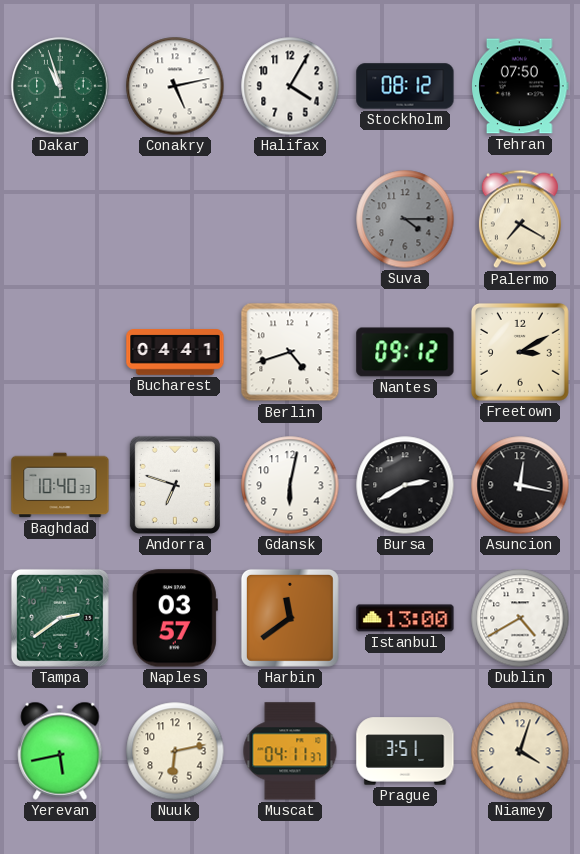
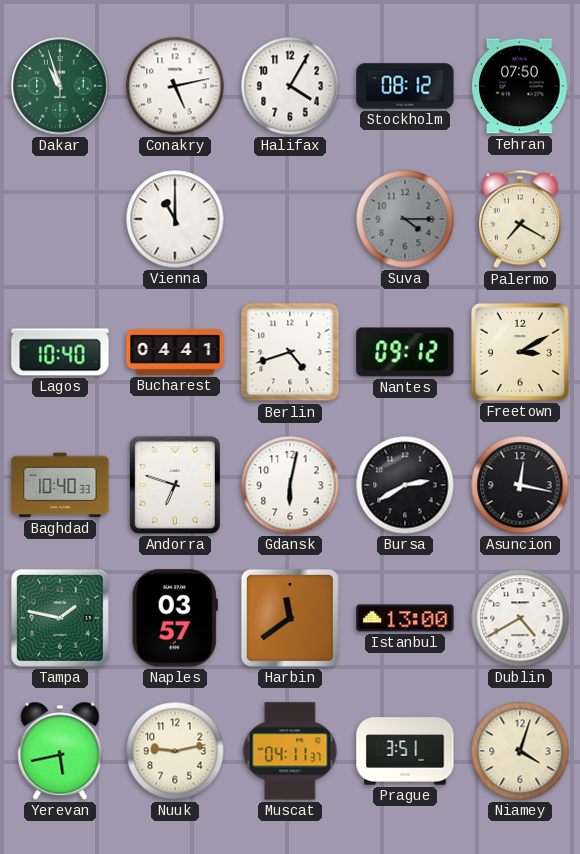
Vienna: none -> 11:00 (175, 219)
Lagos: none -> 10:40 (60, 352)
Tampa: 2:39 -> 1:47 (60, 618)
Nuuk: 6:13 -> 9:13 (175, 751)
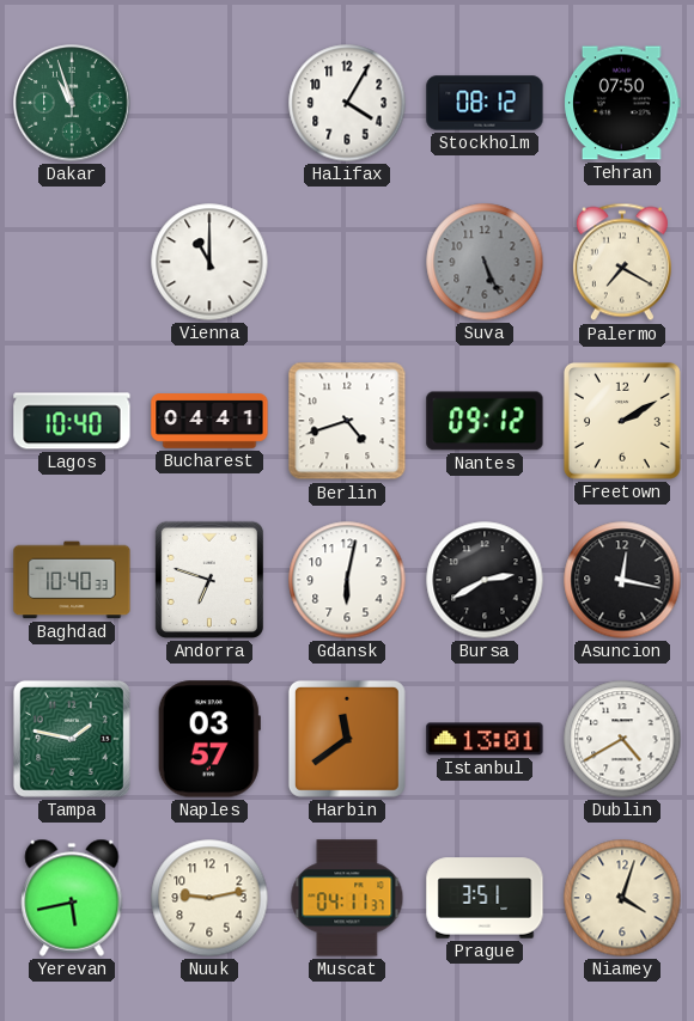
Conakry: 5:13 -> none (175, 86)
Suva: 4:15 -> 5:26 (485, 262)
Freetown: 3:10 -> 2:10 (622, 421)
Istanbul: 13:00 -> 13:01 (485, 739)
